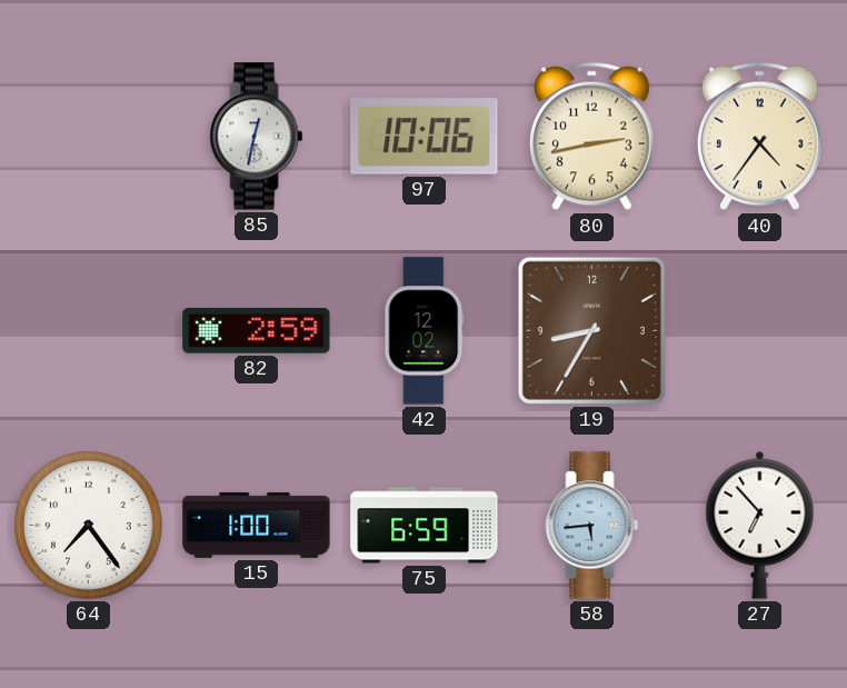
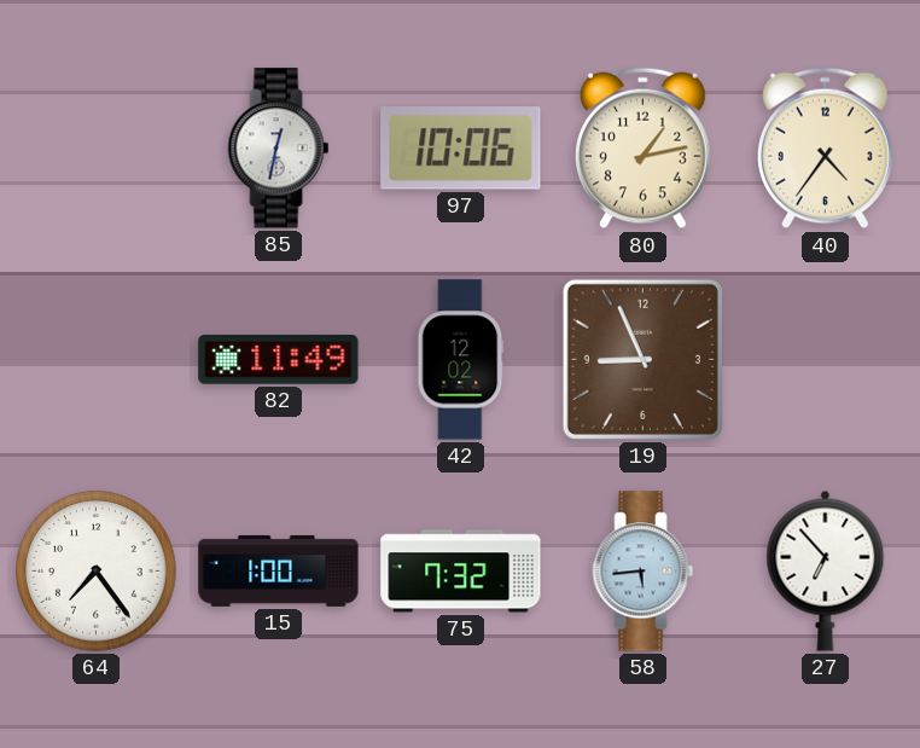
80: 2:43 -> 1:13 (644, 149)
82: 2:59 -> 11:49 (279, 360)
19: 8:35 -> 8:56 (642, 359)
75: 6:59 -> 7:32 (461, 572)
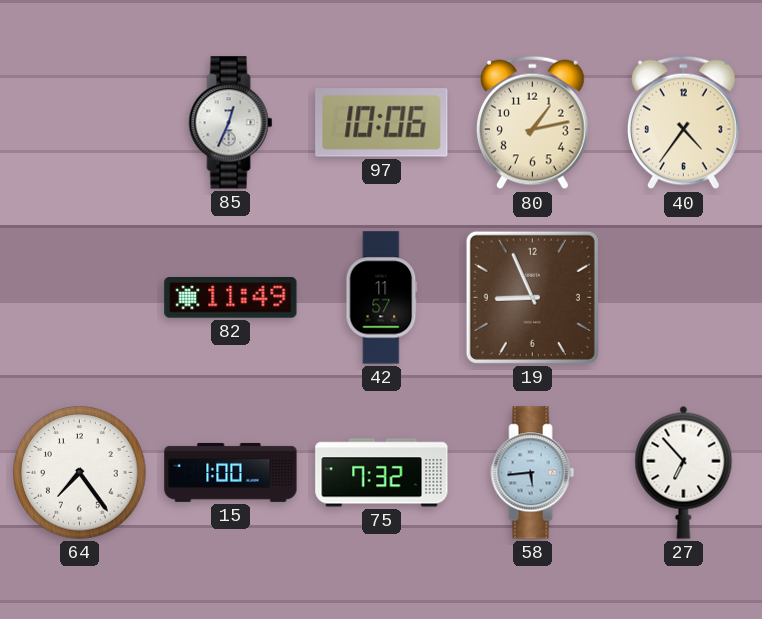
85: 12:32 -> 12:34 (231, 123)
42: 12:02 -> 11:57 (382, 298)
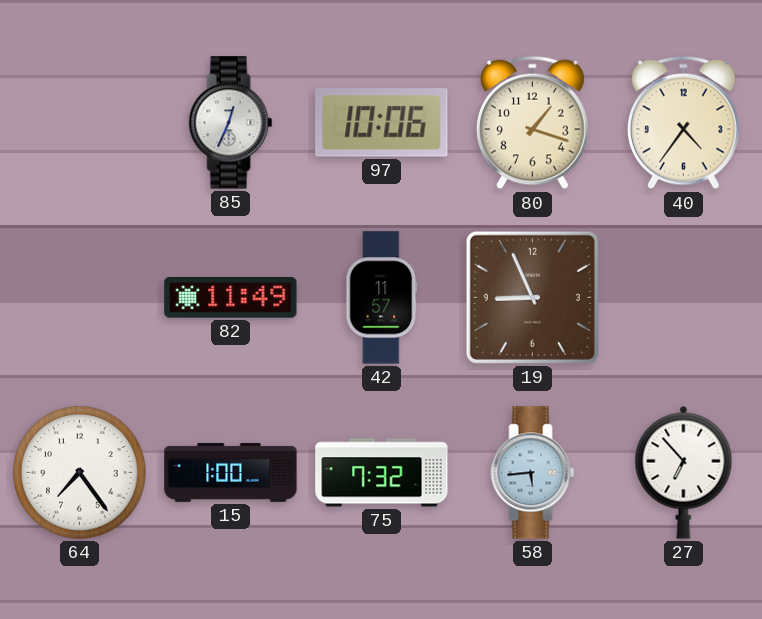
80: 1:13 -> 1:18 (533, 123)
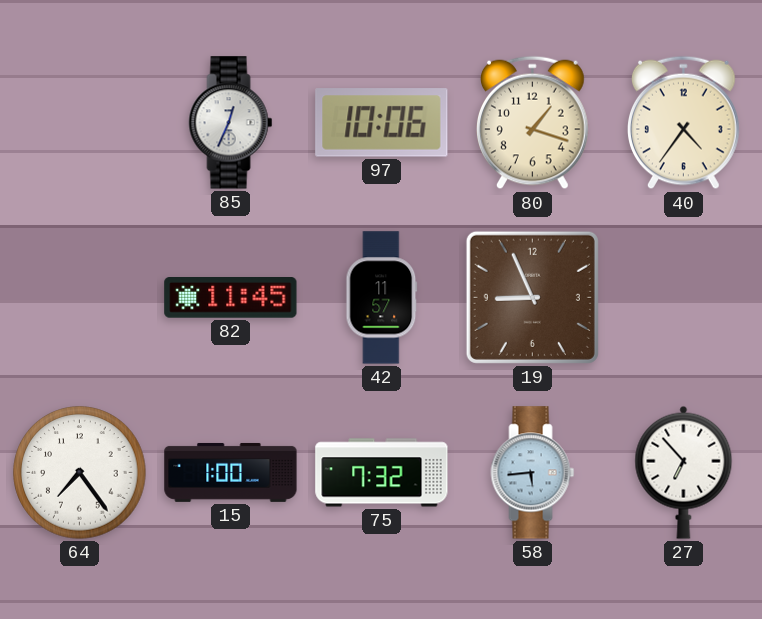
82: 11:49 -> 11:45 (231, 298)
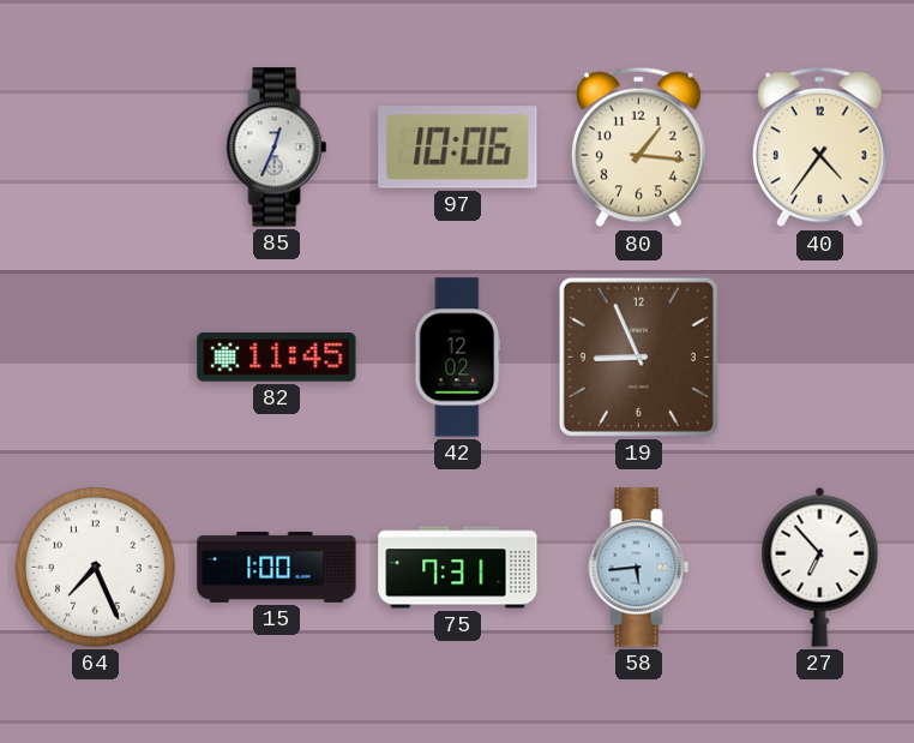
80: 1:18 -> 1:16 (639, 148)
42: 11:57 -> 12:02 (458, 358)
64: 7:24 -> 7:26 (96, 568)
75: 7:32 -> 7:31 (458, 568)
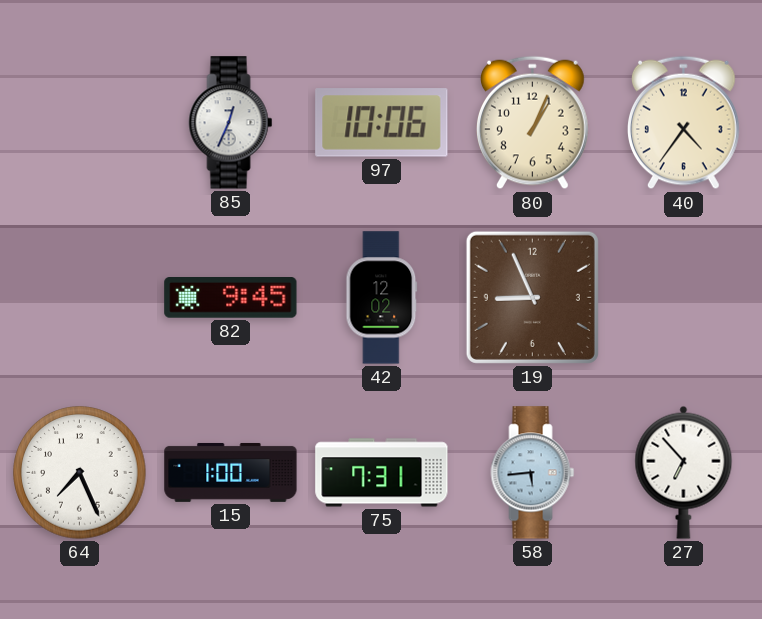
80: 1:16 -> 1:04 (533, 123)
82: 11:45 -> 9:45 (231, 298)
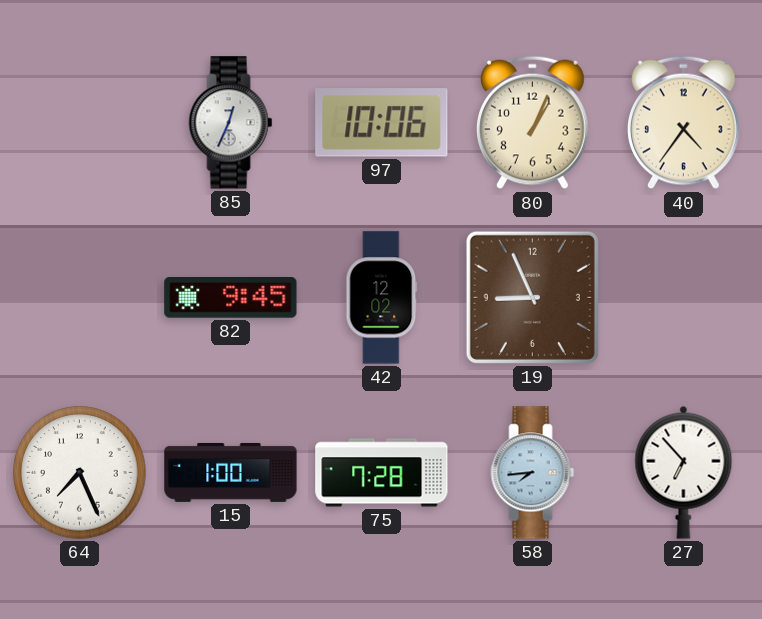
75: 7:31 -> 7:28 (382, 473)
58: 5:44 -> 7:44 (533, 473)
